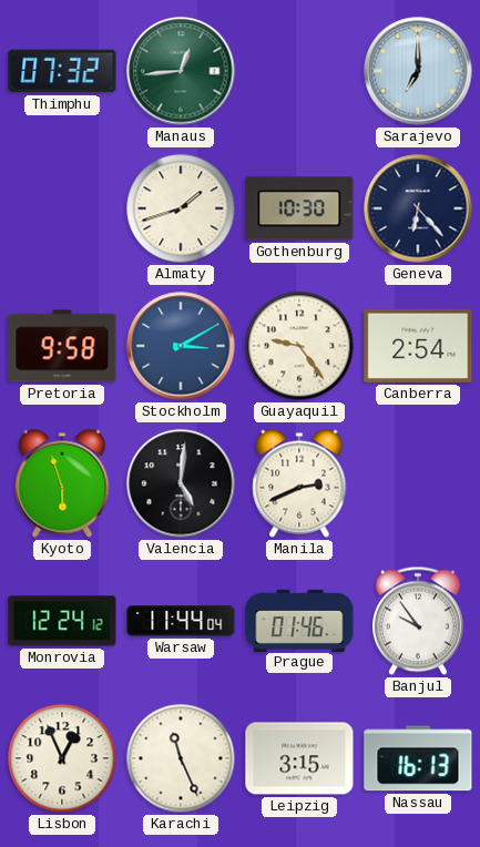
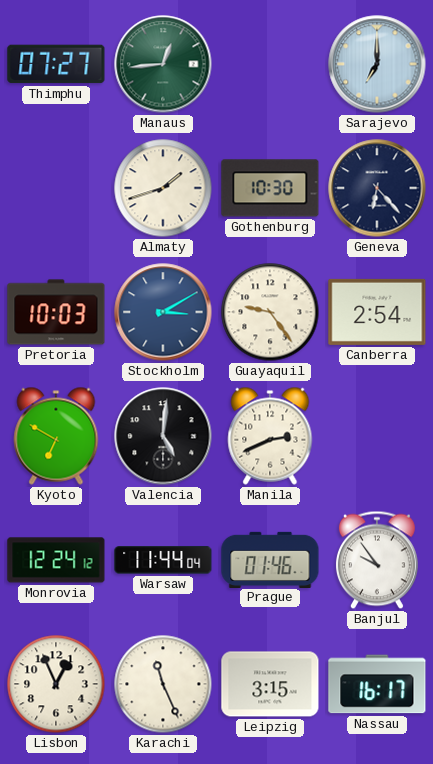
Thimphu: 07:32 -> 07:27 (56, 64)
Pretoria: 9:58 -> 10:03 (56, 312)
Kyoto: 5:57 -> 6:50 (56, 436)
Nassau: 16:13 -> 16:17 (377, 684)
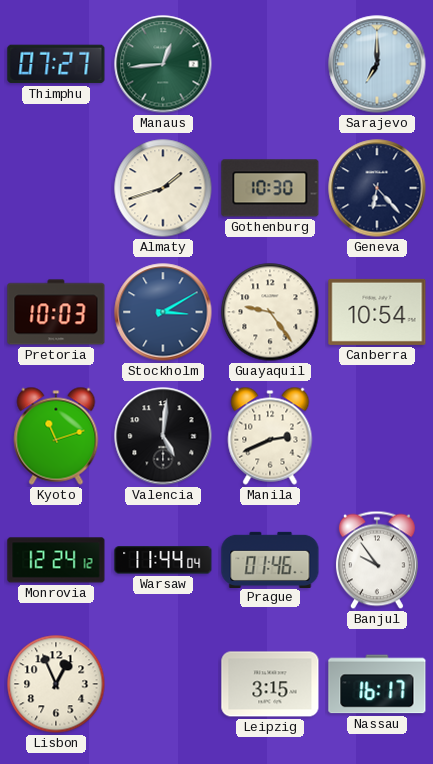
Canberra: 2:54 -> 10:54 (377, 312)
Kyoto: 6:50 -> 11:12 (56, 436)
Karachi: 11:26 -> none (163, 684)
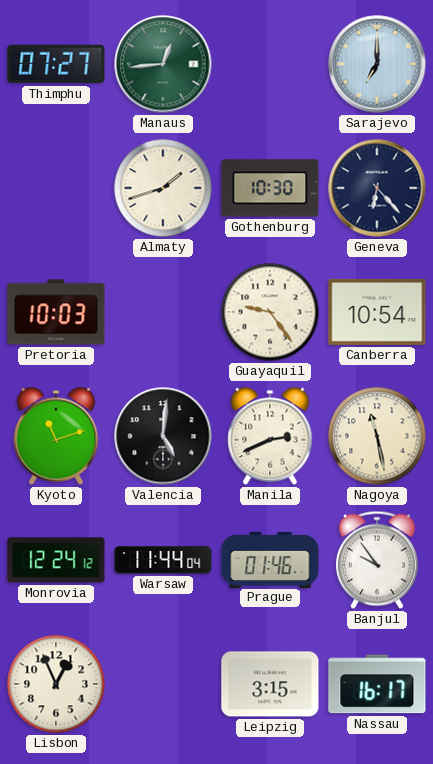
Stockholm: 3:10 -> none (163, 312)
Nagoya: none -> 11:28 (377, 436)
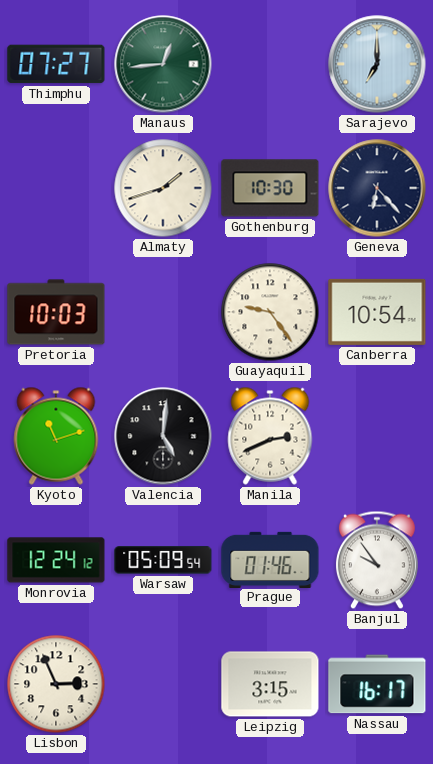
Nagoya: 11:28 -> none (377, 436)
Warsaw: 11:44 -> 05:09 (163, 560)
Lisbon: 12:56 -> 2:56 (56, 684)
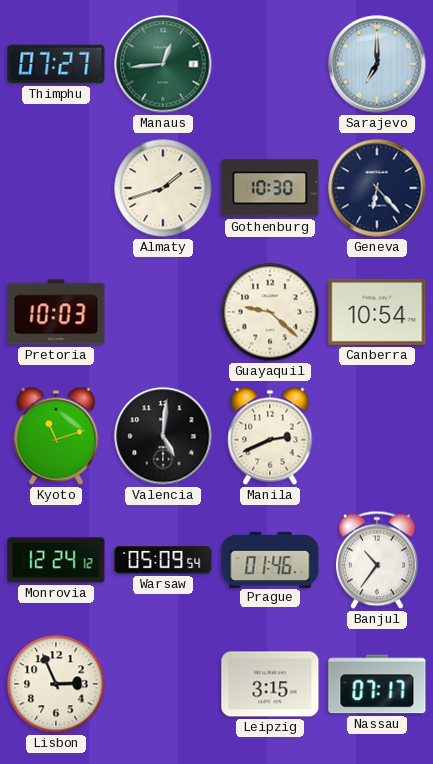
Guayaquil: 9:24 -> 9:22 (270, 312)
Banjul: 9:54 -> 10:36 (377, 560)
Nassau: 16:17 -> 07:17 (377, 684)
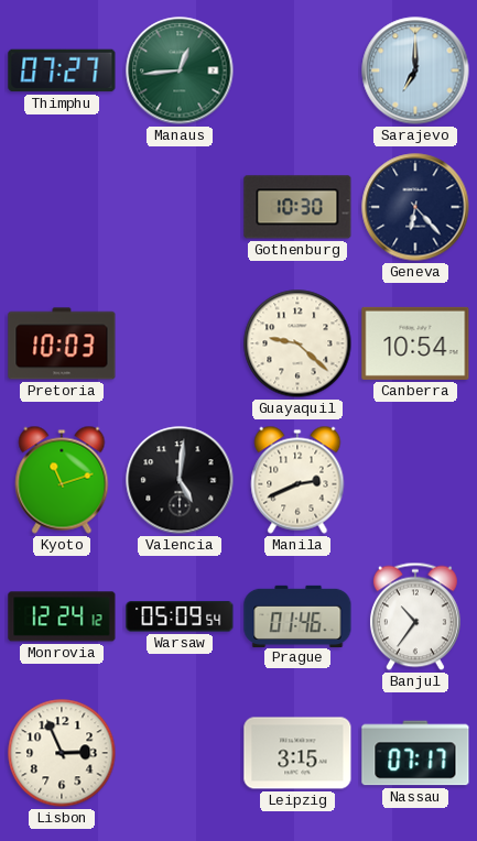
Almaty: 1:42 -> none (163, 188)
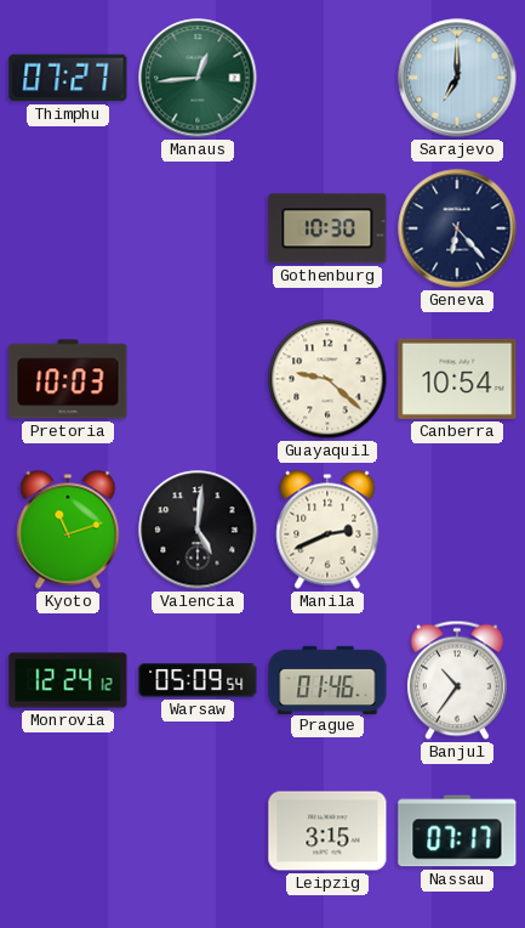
Lisbon: 2:56 -> none (62, 753)
